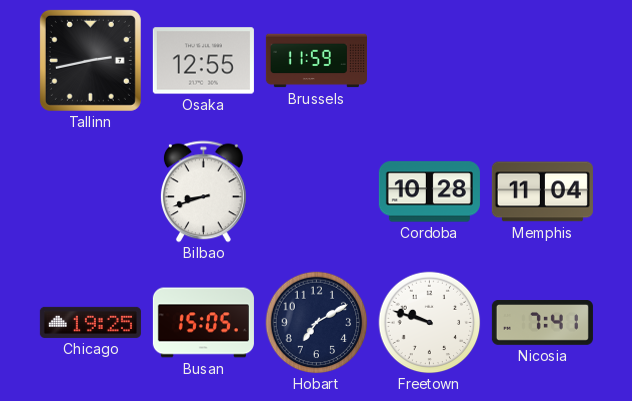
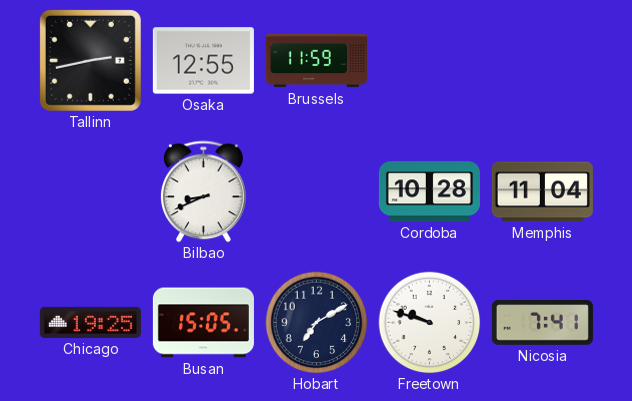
Bilbao: 8:42 -> 8:41 (203, 192)
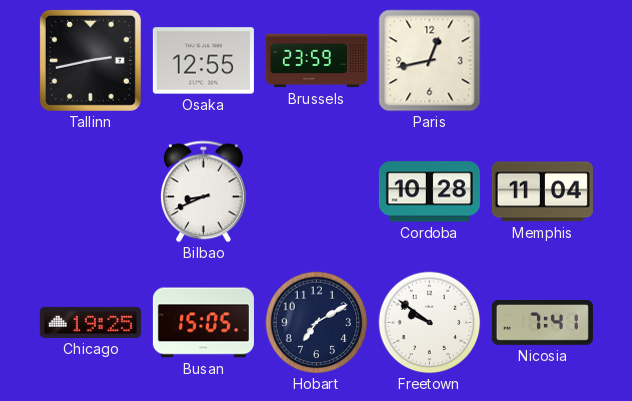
Brussels: 11:59 -> 23:59 (316, 61)
Paris: none -> 12:43 (430, 61)
Freetown: 9:48 -> 9:51 (430, 323)
